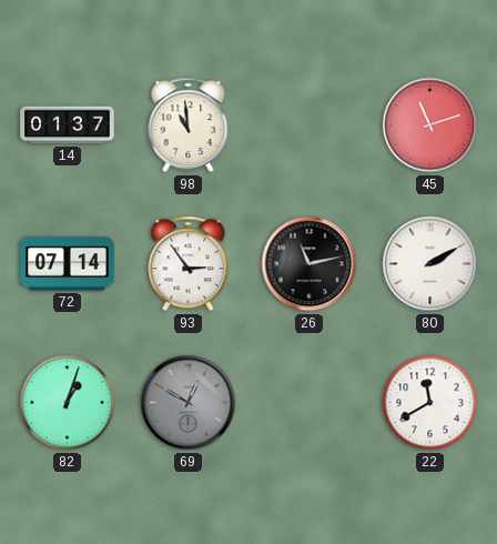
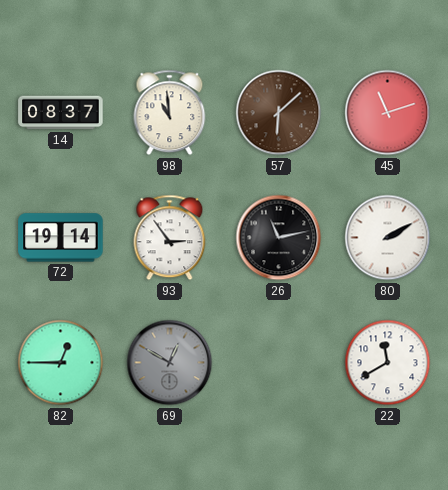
14: 01:37 -> 08:37 (61, 113)
57: none -> 6:08 (279, 113)
72: 07:14 -> 19:14 (61, 238)
82: 1:03 -> 12:45 (61, 363)
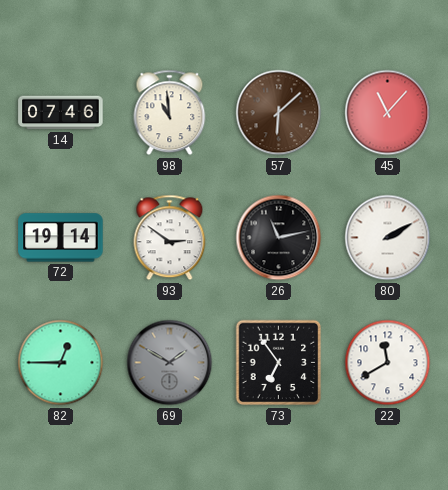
14: 08:37 -> 07:46 (61, 113)
45: 11:12 -> 11:07 (388, 113)
93: 2:54 -> 2:51 (170, 238)
69: 12:50 -> 1:50 (170, 363)
73: none -> 6:54 (279, 363)
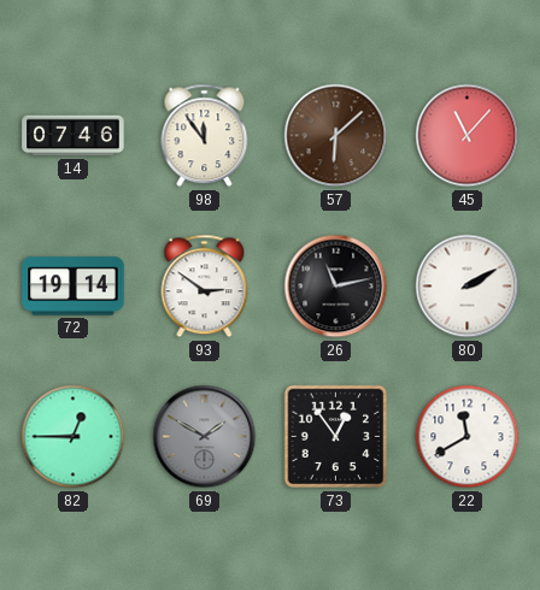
98: 10:59 -> 11:54 (205, 136)
73: 6:54 -> 12:54 (336, 437)
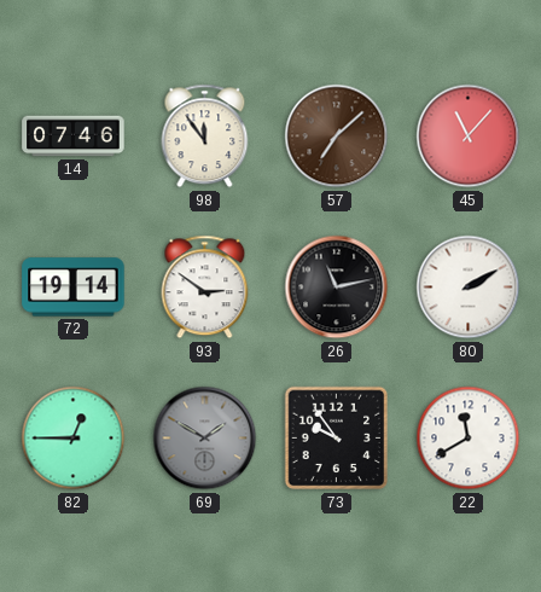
57: 6:08 -> 7:08 (337, 137)
73: 12:54 -> 9:54 (337, 439)
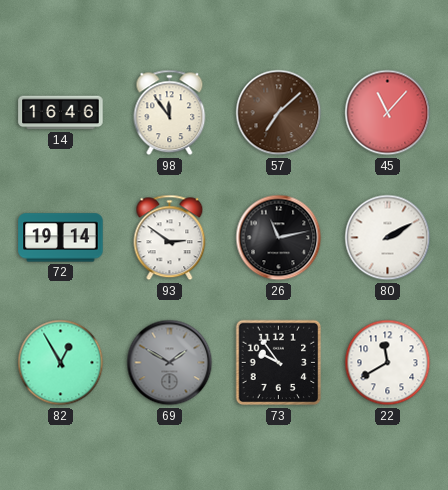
14: 07:46 -> 16:46 (61, 113)
82: 12:45 -> 12:55 (61, 363)
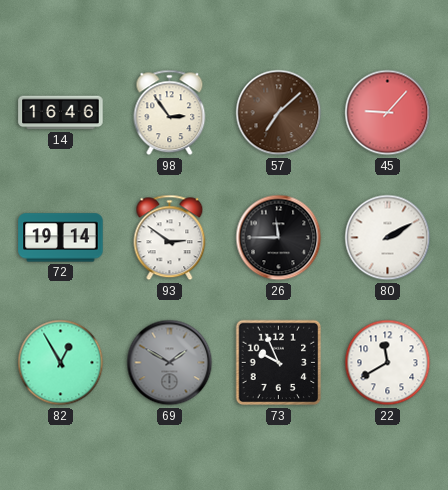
98: 11:54 -> 2:54 (170, 113)
45: 11:07 -> 9:07 (388, 113)
26: 11:13 -> 11:45 (279, 238)
73: 9:54 -> 9:56 (279, 363)
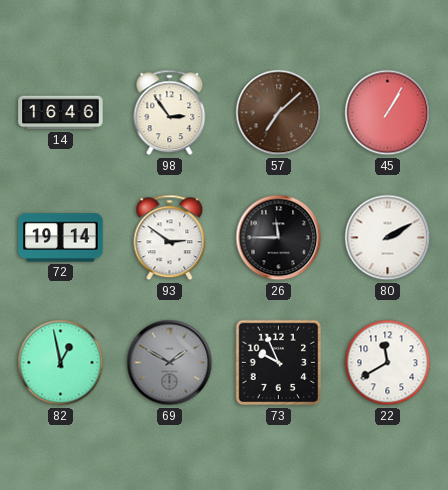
45: 9:07 -> 1:05 (388, 113)
82: 12:55 -> 12:58 (61, 363)
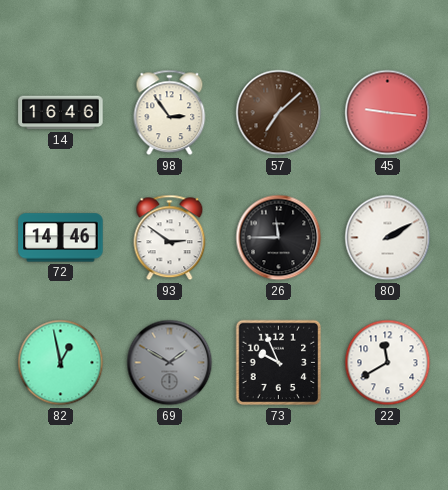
45: 1:05 -> 9:16 (388, 113)
72: 19:14 -> 14:46 (61, 238)
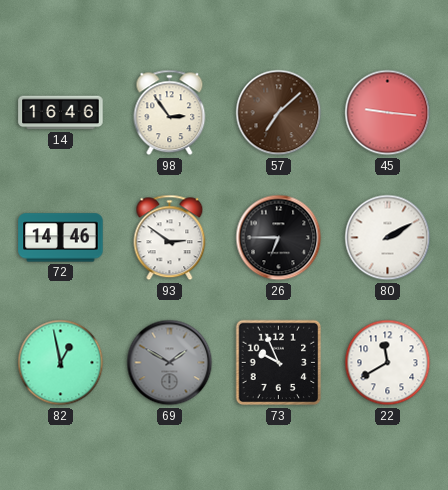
26: 11:45 -> 6:45 (279, 238)
